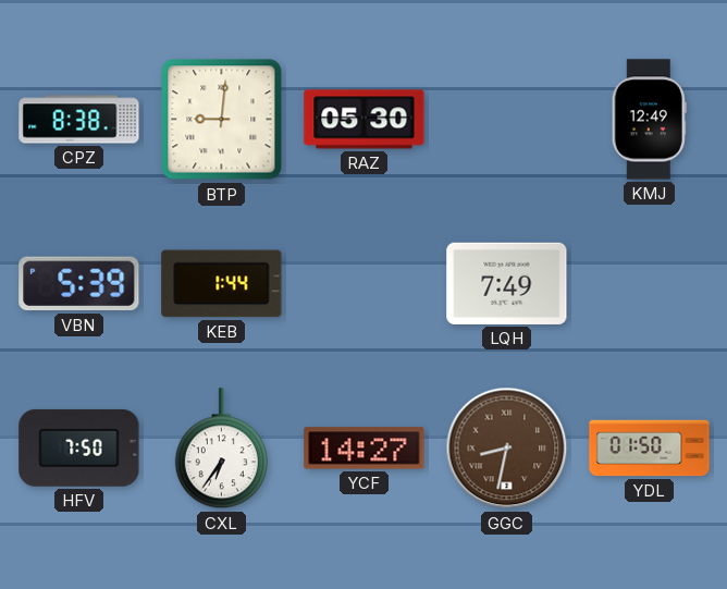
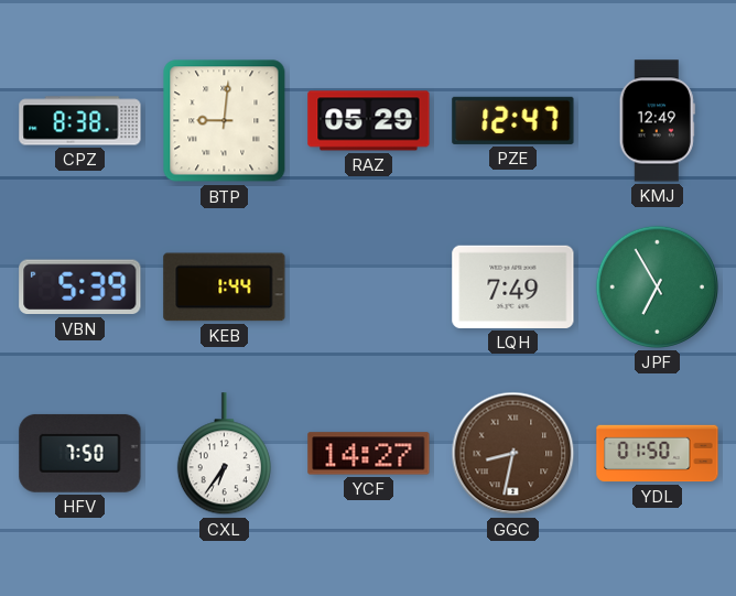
RAZ: 05:30 -> 05:29 (369, 121)
PZE: none -> 12:47 (513, 120)
JPF: none -> 6:55 (657, 286)
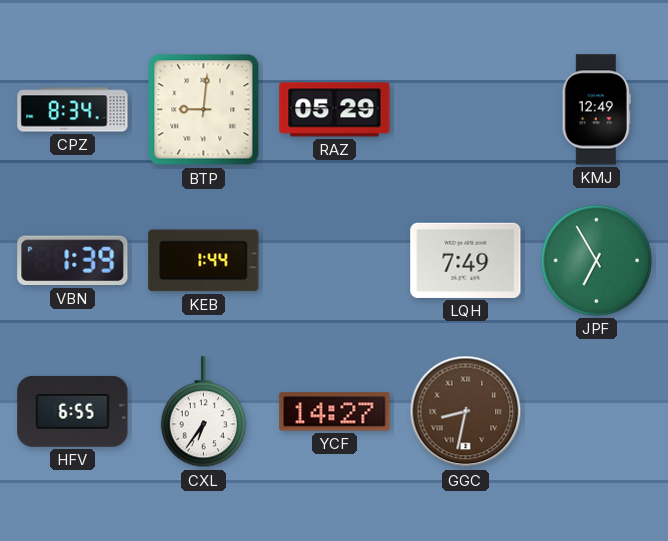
CPZ: 8:38 -> 8:34 (73, 110)
PZE: 12:47 -> none (513, 120)
VBN: 5:39 -> 1:39 (73, 261)
HFV: 7:50 -> 6:55 (73, 411)
YDL: 01:50 -> none (658, 454)
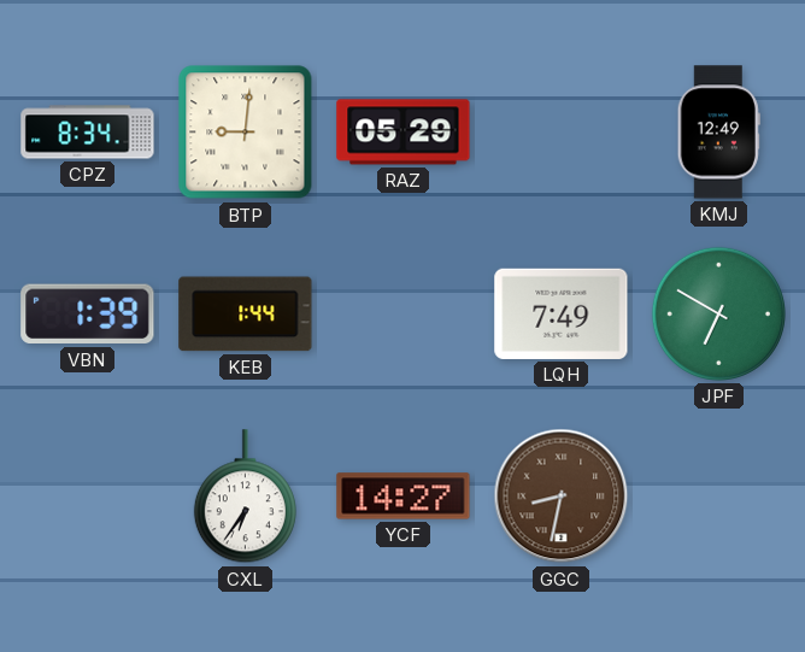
JPF: 6:55 -> 6:50 (718, 313)
HFV: 6:55 -> none (73, 411)
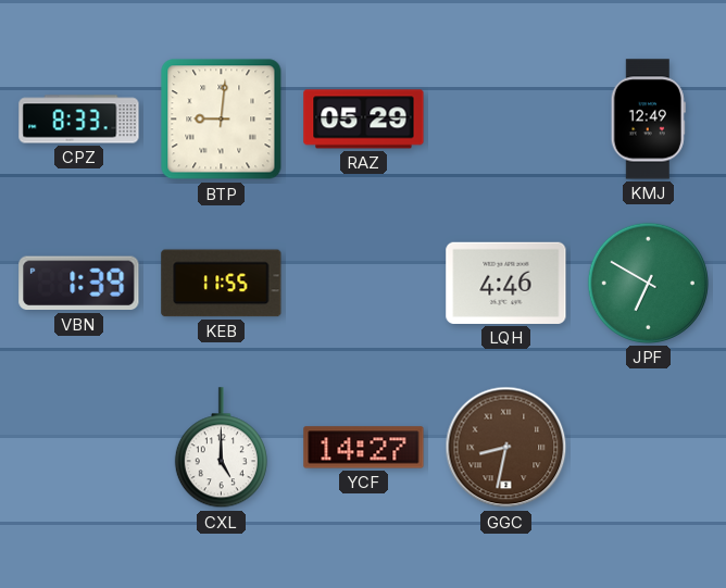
CPZ: 8:34 -> 8:33 (79, 120)
KEB: 1:44 -> 11:55 (222, 284)
LQH: 7:49 -> 4:46 (506, 283)
CXL: 6:36 -> 5:00 (221, 448)
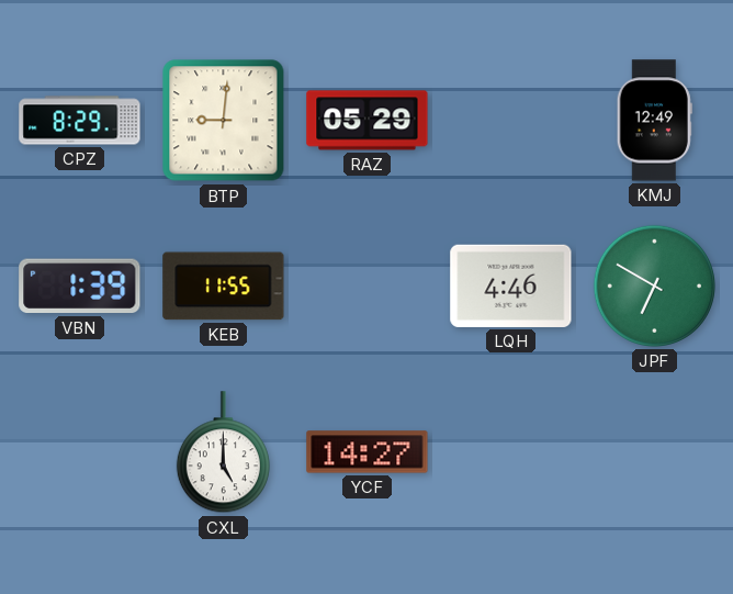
CPZ: 8:33 -> 8:29 (80, 121)
GGC: 8:32 -> none (506, 448)
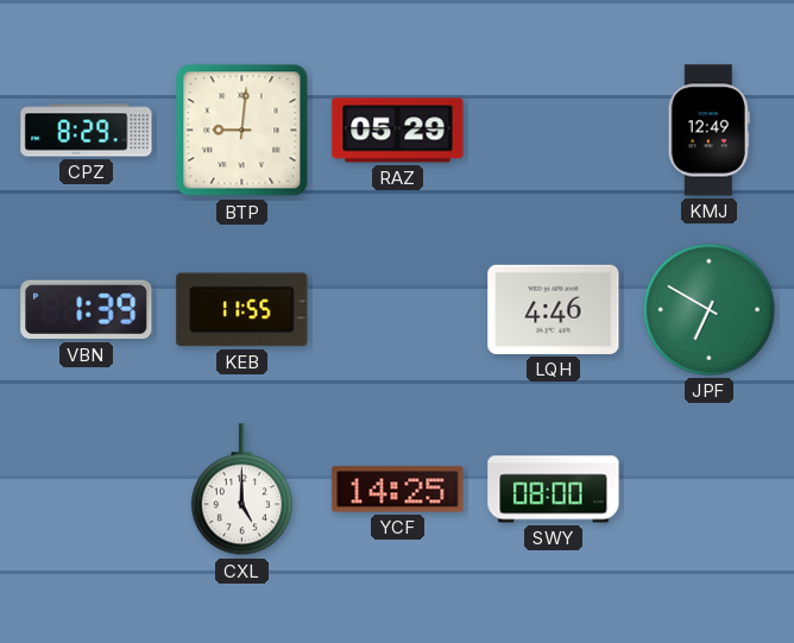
YCF: 14:27 -> 14:25 (398, 490)
SWY: none -> 08:00 (554, 490)
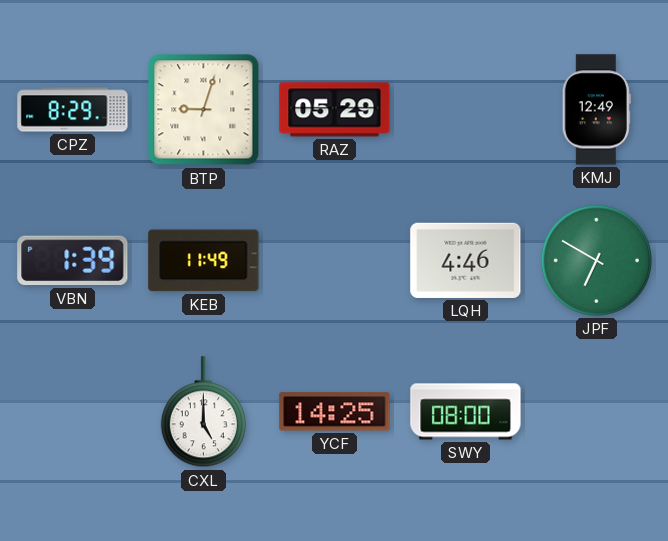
BTP: 9:01 -> 9:03 (204, 110)
KEB: 11:55 -> 11:49 (204, 261)
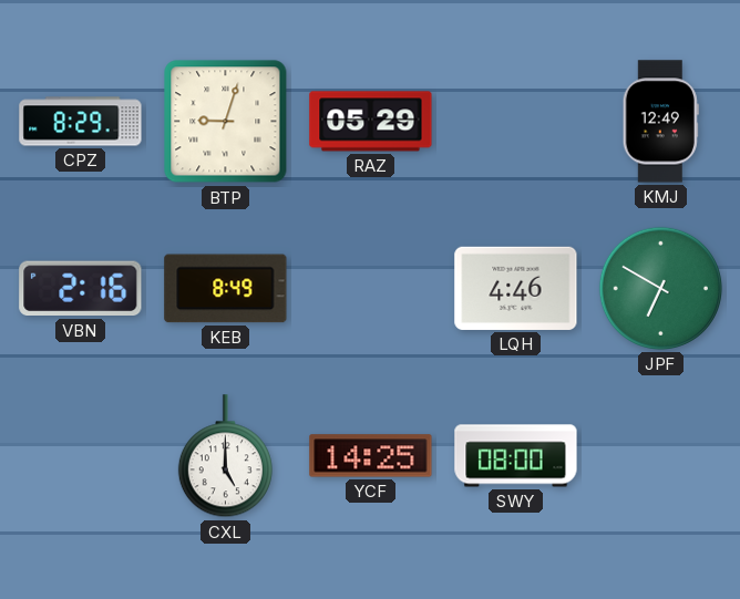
VBN: 1:39 -> 2:16 (81, 289)
KEB: 11:49 -> 8:49 (226, 289)
